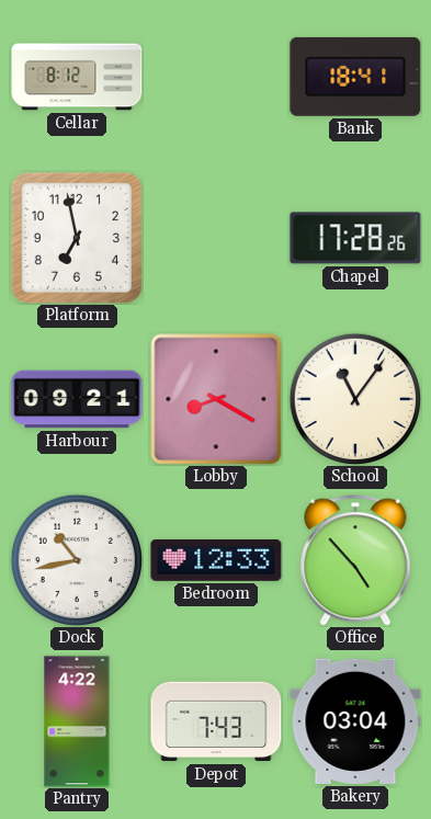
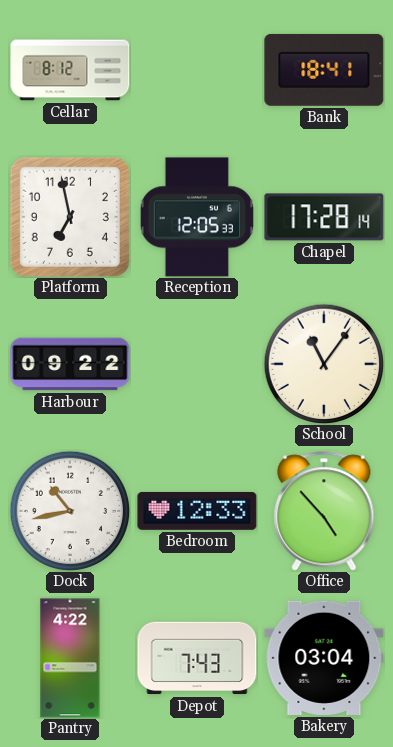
Reception: none -> 12:05 (197, 217)
Chapel: 17:28:26 -> 17:28:14 (324, 217)
Harbour: 09:21 -> 09:22 (70, 364)
Lobby: 8:20 -> none (216, 399)
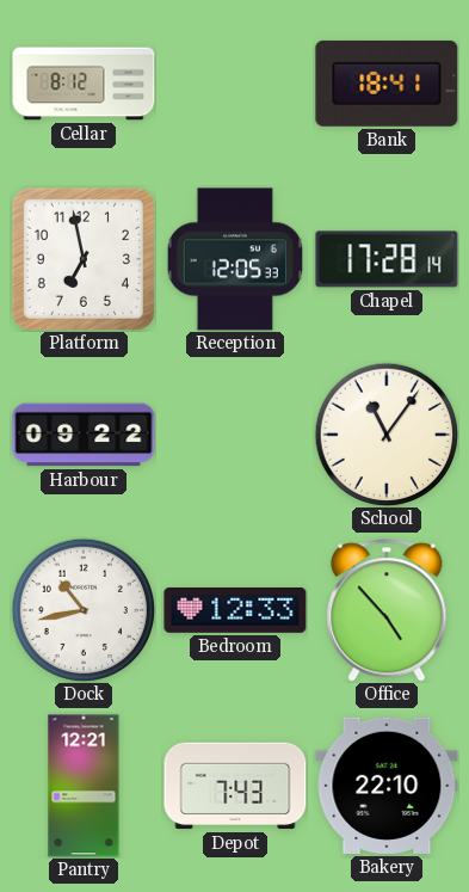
Pantry: 4:22 -> 12:21 (84, 786)
Bakery: 03:04 -> 22:10 (387, 786)
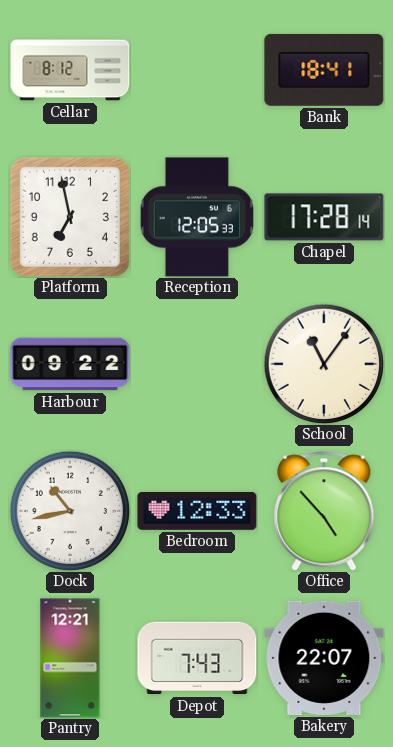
Bakery: 22:10 -> 22:07 (324, 658)
